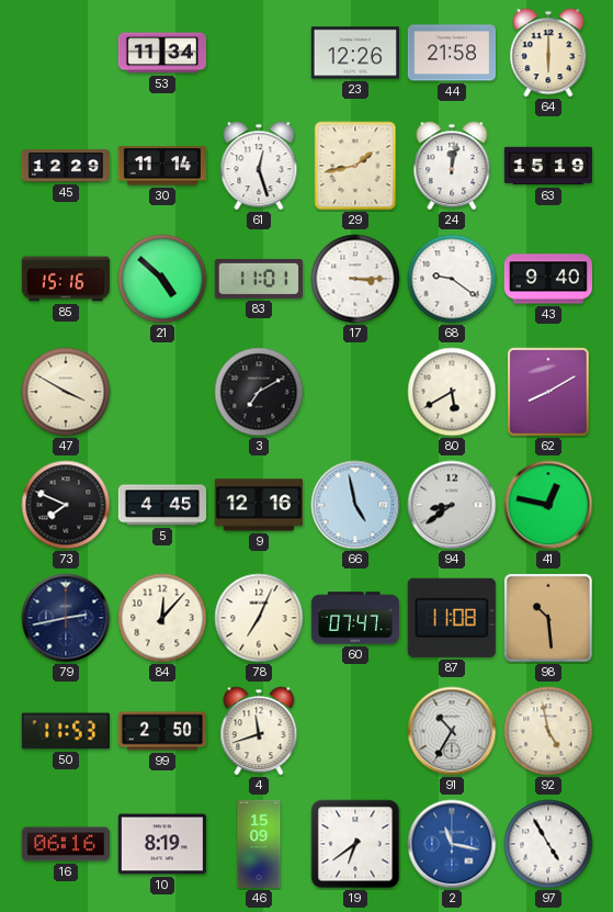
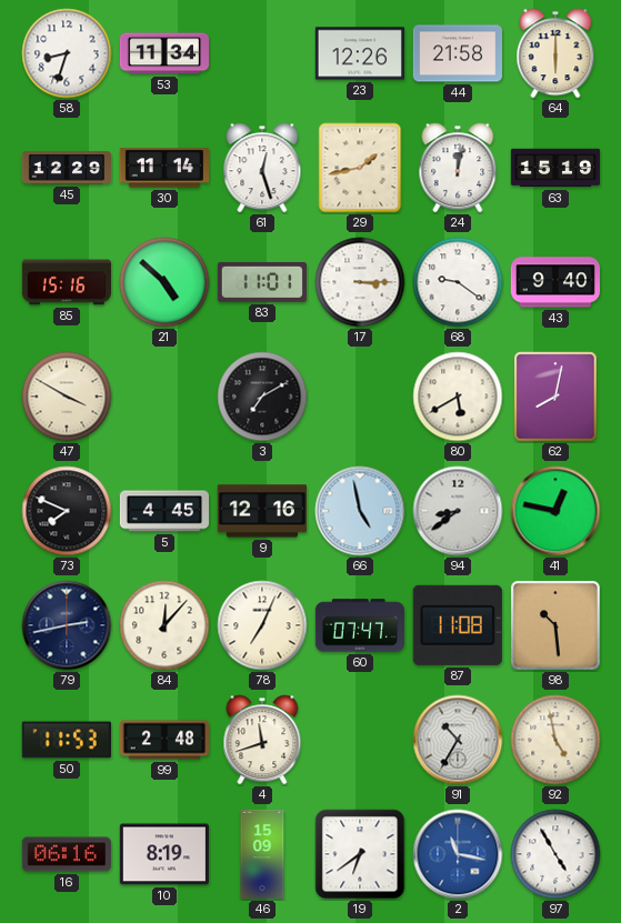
58: none -> 8:33 (67, 53)
62: 8:10 -> 8:02 (555, 397)
99: 2:50 -> 2:48 (163, 740)
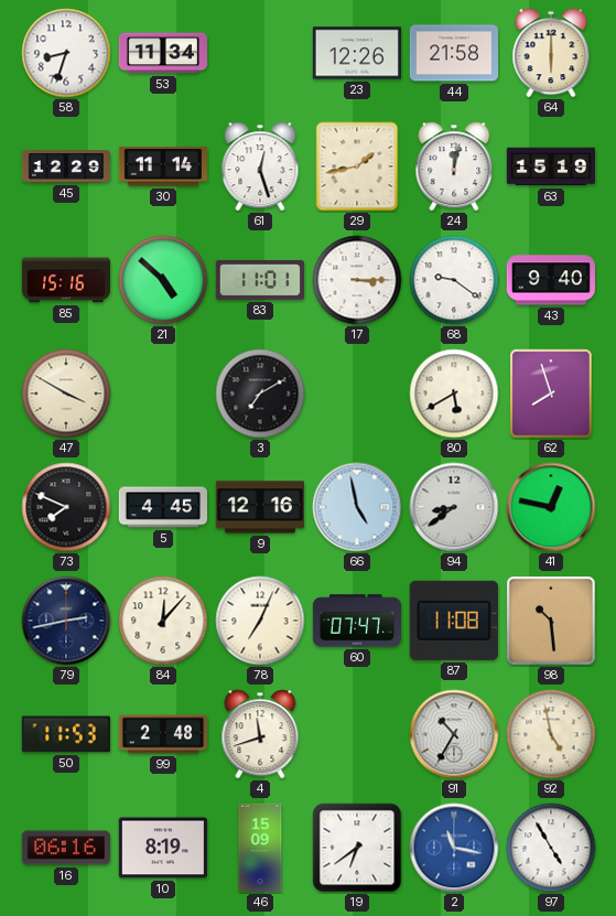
62: 8:02 -> 7:57 (551, 394)
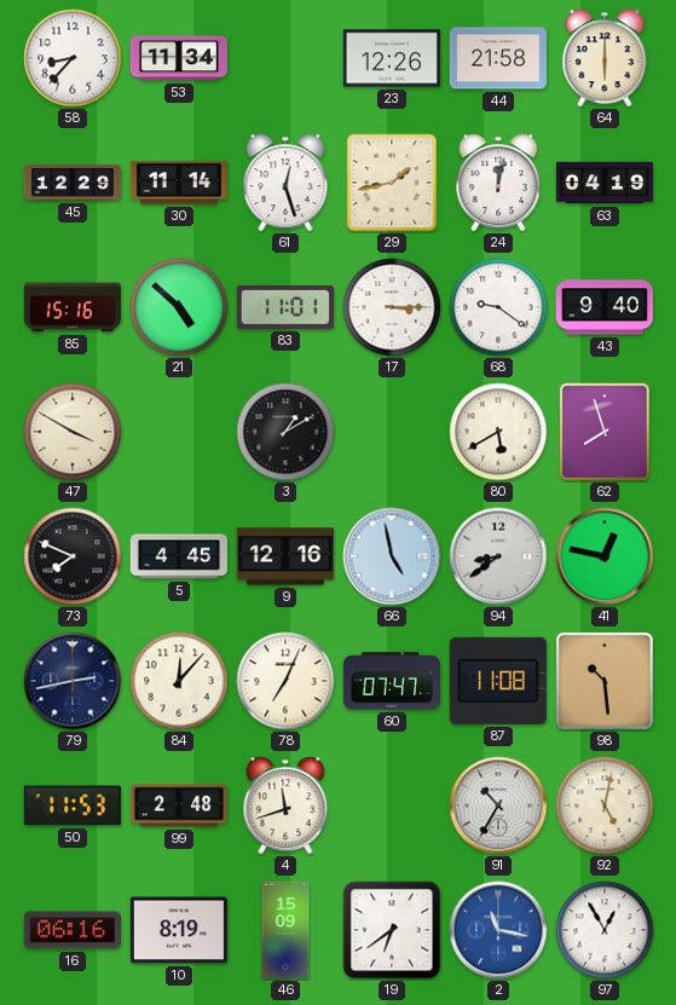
58: 8:33 -> 8:37 (73, 58)
63: 15:19 -> 04:19 (603, 183)
3: 7:10 -> 1:10 (285, 432)
92: 4:58 -> 5:02 (605, 805)
97: 4:55 -> 12:55 (605, 930)
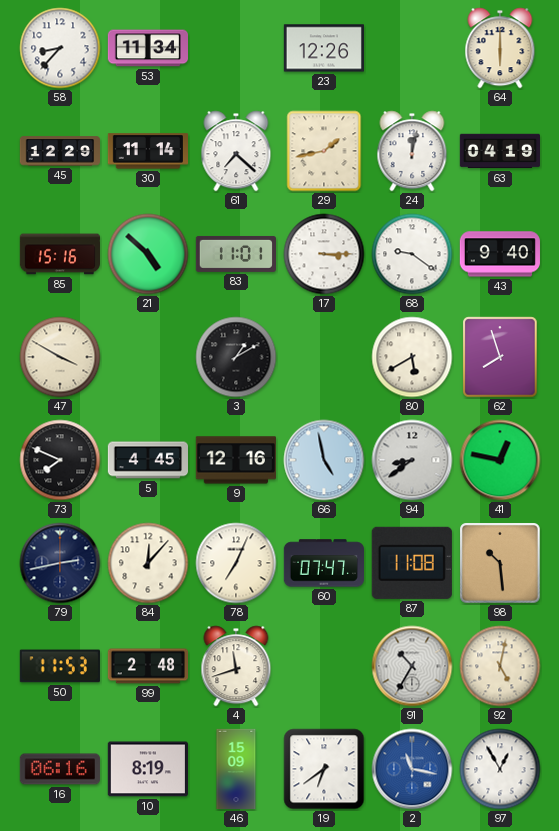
44: 21:58 -> none (497, 58)
61: 12:27 -> 7:22 (236, 151)
